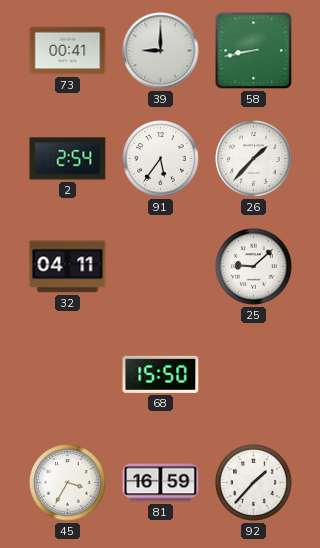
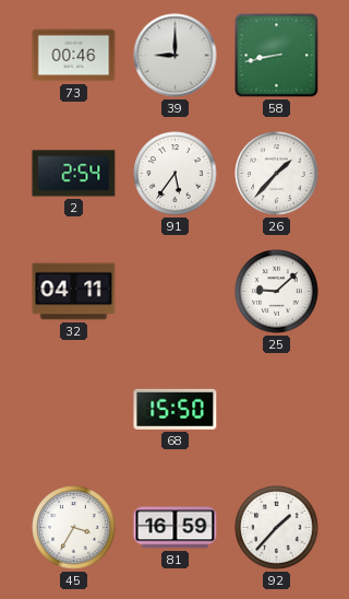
73: 00:41 -> 00:46 (74, 56)
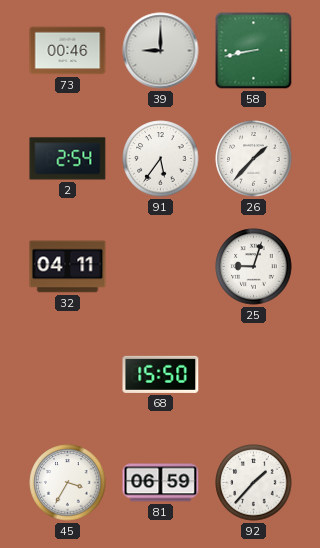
25: 9:08 -> 9:03 (254, 267)
81: 16:59 -> 06:59 (161, 483)
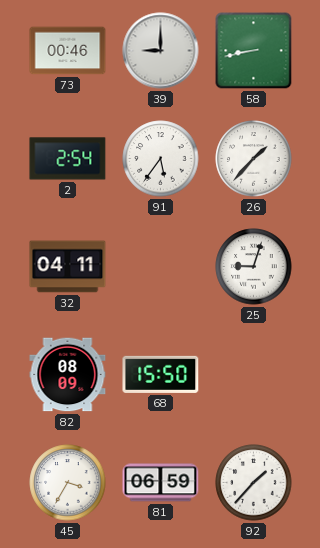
82: none -> 08:09 (68, 375)
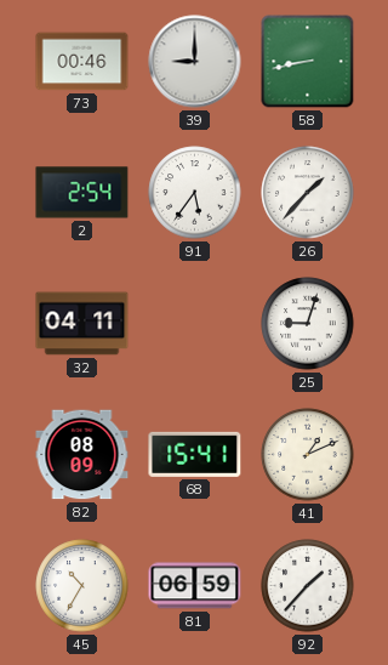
68: 15:50 -> 15:41 (195, 454)
41: none -> 1:11 (308, 455)
45: 3:35 -> 10:35 (82, 586)
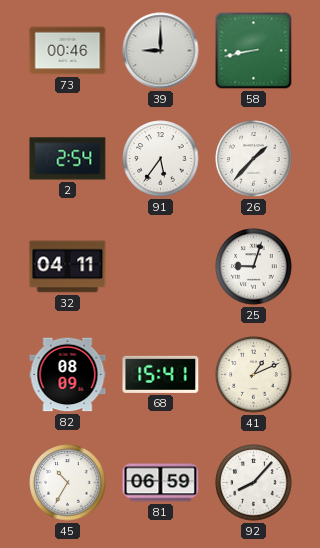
92: 1:37 -> 8:07 (254, 483)
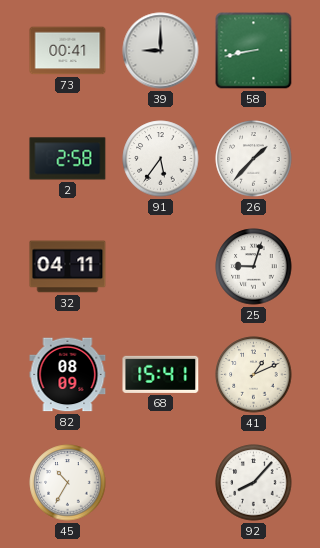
73: 00:46 -> 00:41 (68, 51)
2: 2:54 -> 2:58 (68, 159)
81: 06:59 -> none (161, 483)
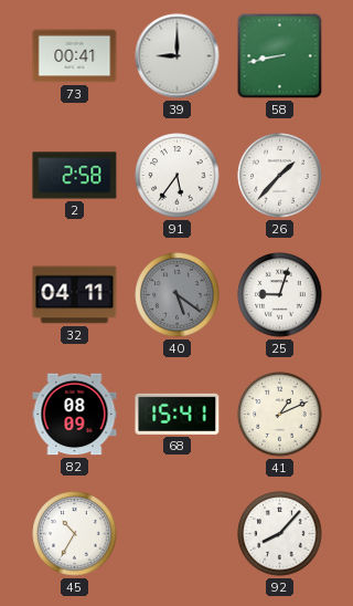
40: none -> 5:21 (178, 295)
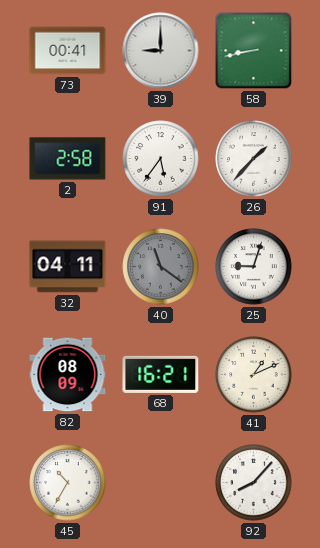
40: 5:21 -> 11:21 (161, 267)
68: 15:41 -> 16:21 (161, 374)
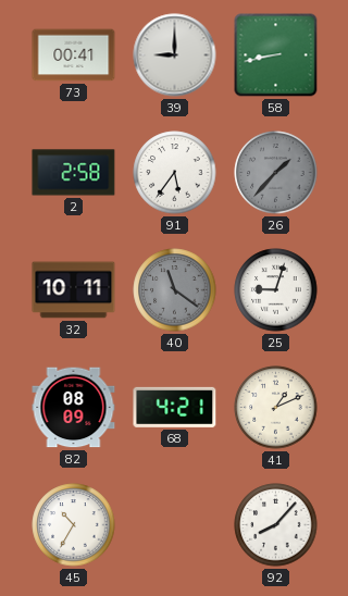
26 dial: white -> grey (276, 173)
32: 04:11 -> 10:11 (74, 290)
68: 16:21 -> 4:21 (175, 407)
